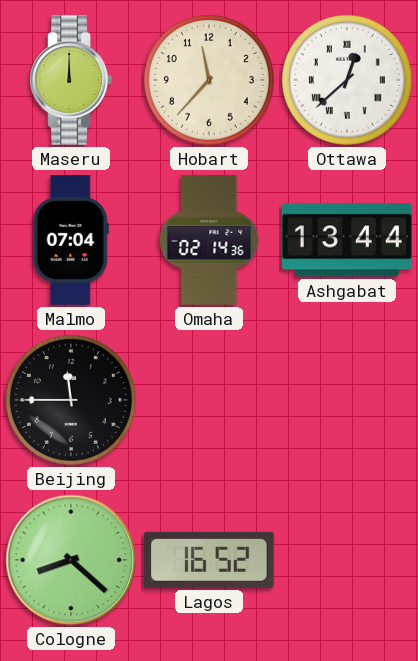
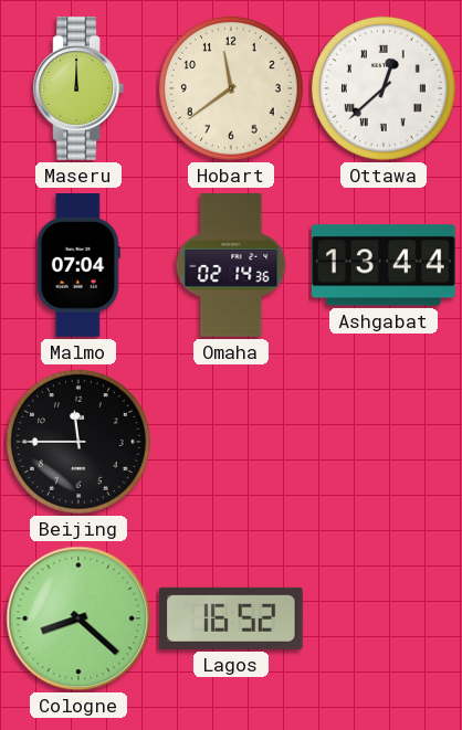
Hobart: 11:37 -> 11:39 (231, 88)
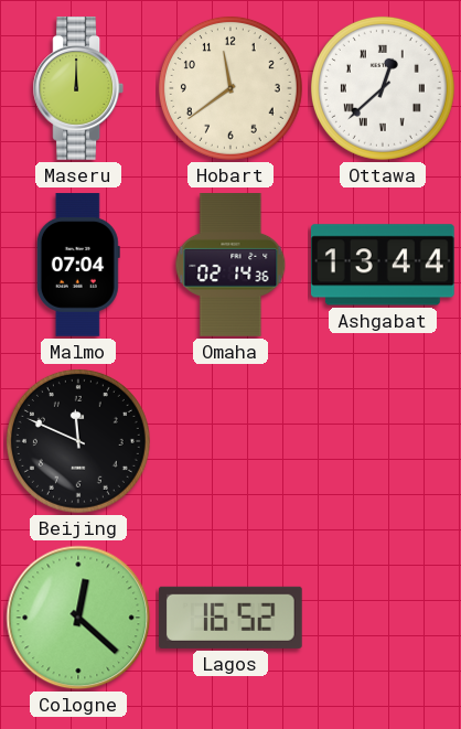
Beijing: 11:45 -> 11:49 (78, 441)
Cologne: 8:22 -> 12:22 (78, 618)
